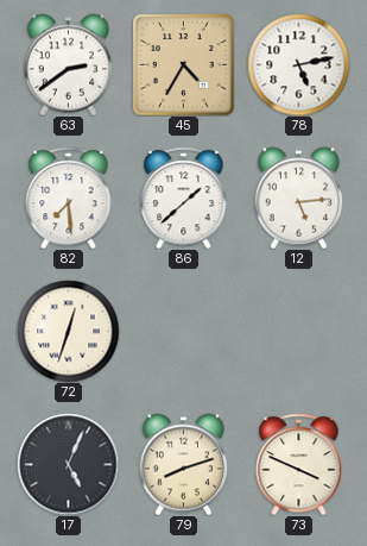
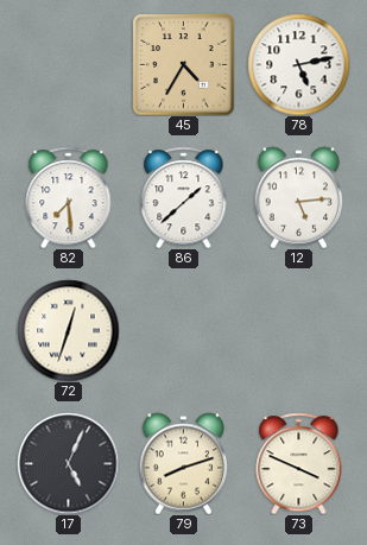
63: 2:39 -> none (69, 64)
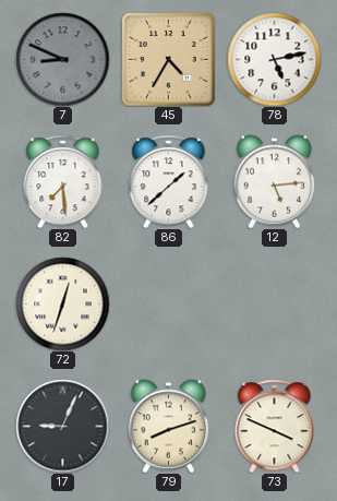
7: none -> 8:49 (62, 59)
17: 5:04 -> 9:04 (62, 426)
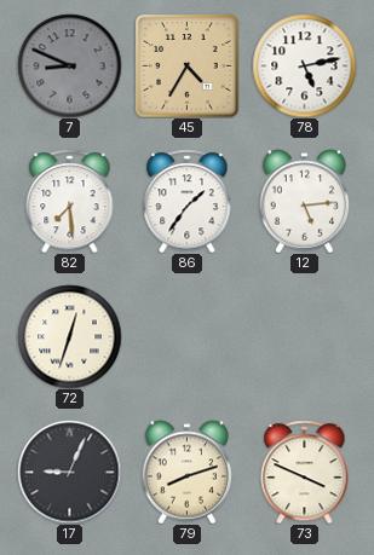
86: 1:38 -> 1:36 (188, 201)
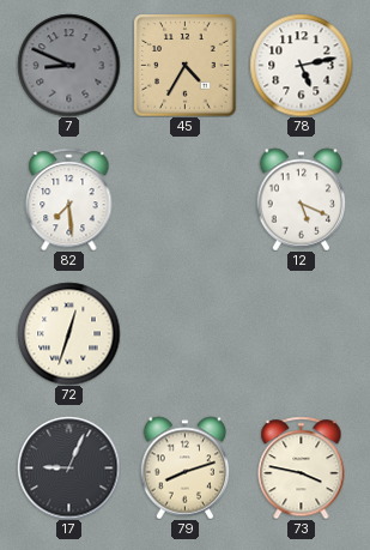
86: 1:36 -> none (188, 201)
12: 5:14 -> 5:19 (302, 199)
73: 3:49 -> 3:47 (302, 467)
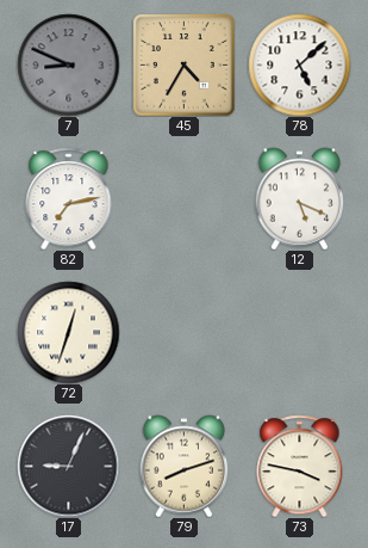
78: 5:13 -> 5:08 (299, 64)
82: 7:29 -> 7:13 (69, 198)
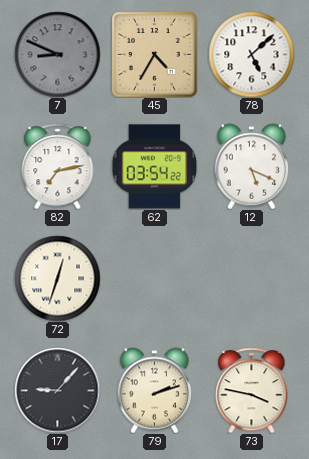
62: none -> 03:54 (154, 167)
17: 9:04 -> 9:07 (57, 390)
79: 8:12 -> 2:12 (155, 390)
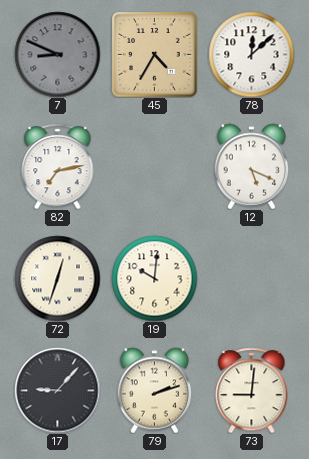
78: 5:08 -> 12:08 (251, 54)
62: 03:54 -> none (154, 167)
19: none -> 10:01 (154, 278)
73: 3:47 -> 9:01 (252, 390)
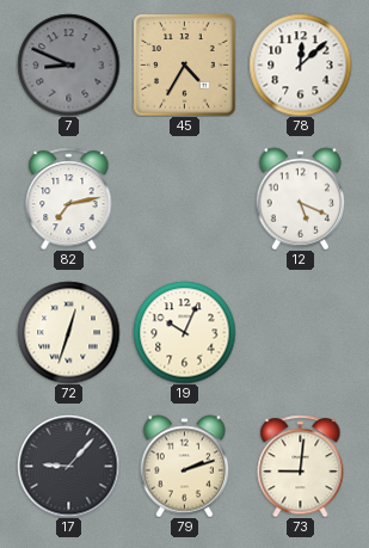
19: 10:01 -> 10:04 (184, 332)
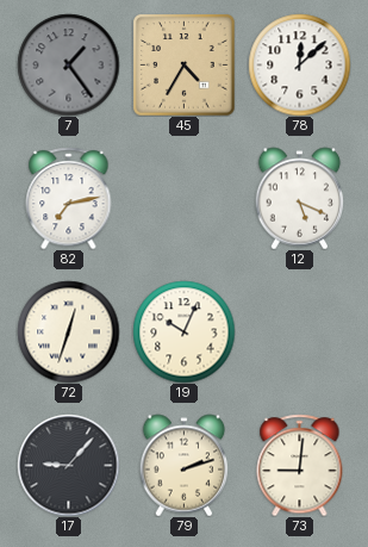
7: 8:49 -> 1:24 (68, 64)
